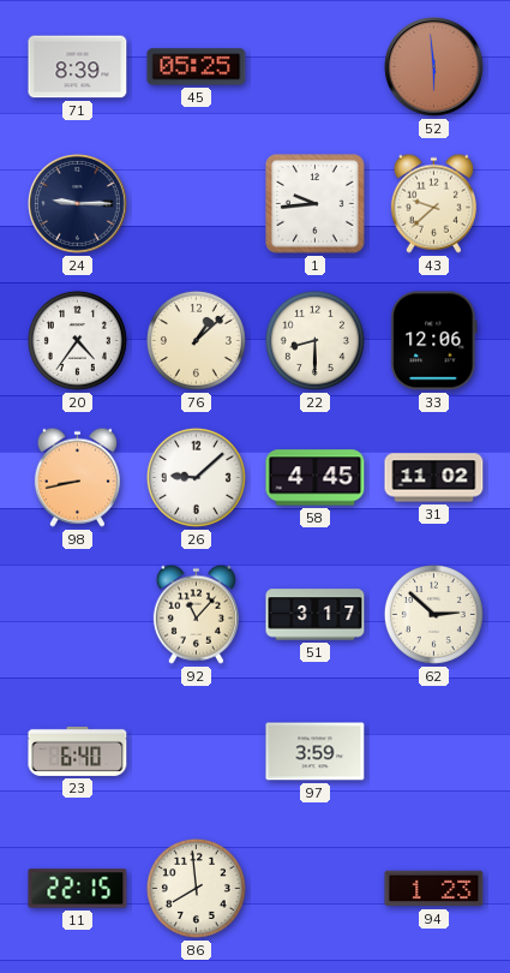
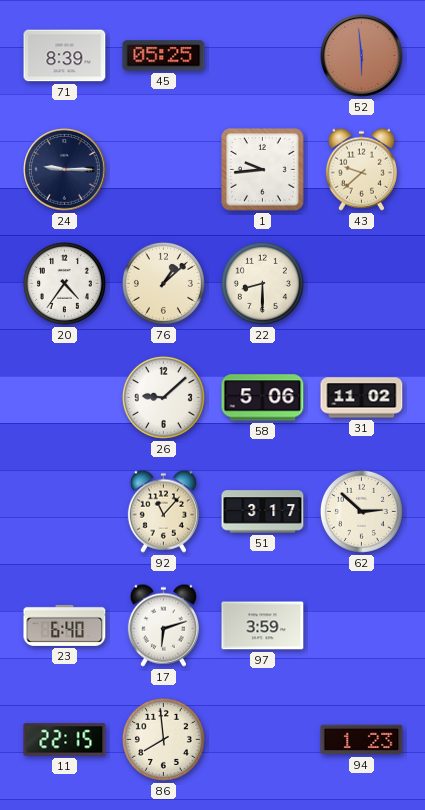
33: 12:06 -> none (434, 341)
98: 8:43 -> none (77, 477)
58: 4:45 -> 5:06 (263, 398)
17: none -> 6:12 (163, 625)
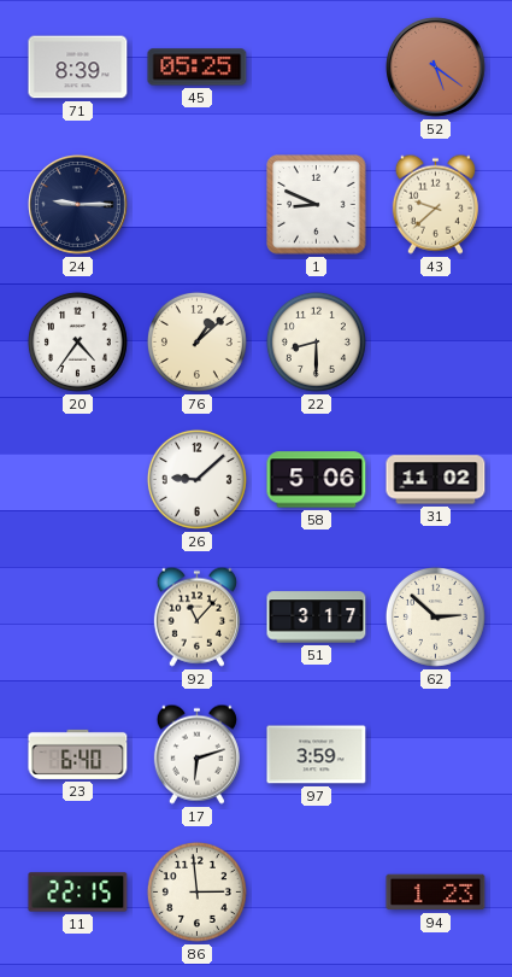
52: 5:59 -> 5:21 (436, 68)
1: 9:44 -> 8:49 (317, 205)
86: 7:59 -> 2:59 (196, 891)
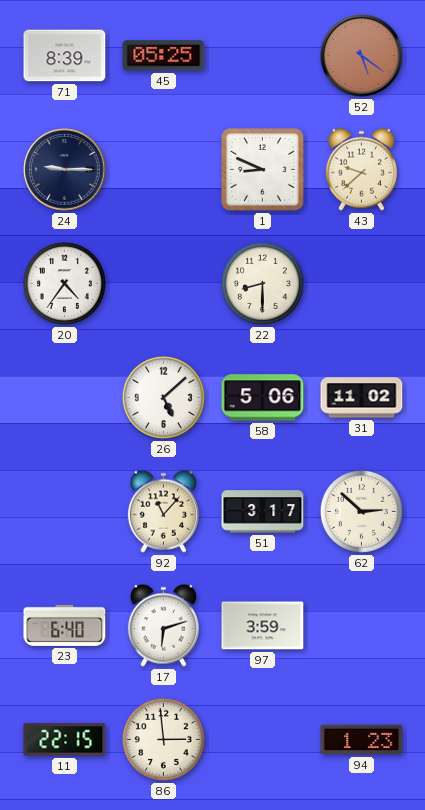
76: 1:08 -> none (196, 341)
26: 9:08 -> 5:08 (163, 397)
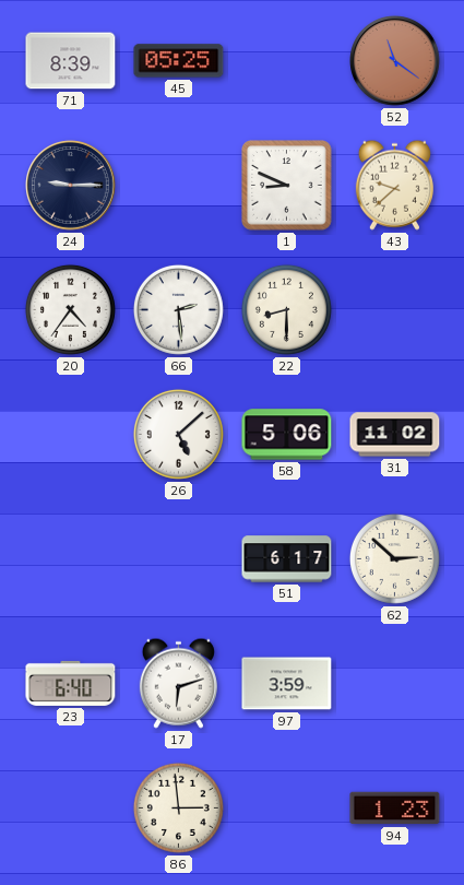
52: 5:21 -> 11:21 (395, 61)
66: none -> 2:29 (178, 309)
92: 11:07 -> none (163, 511)
51: 3:17 -> 6:17 (287, 559)
11: 22:15 -> none (65, 740)
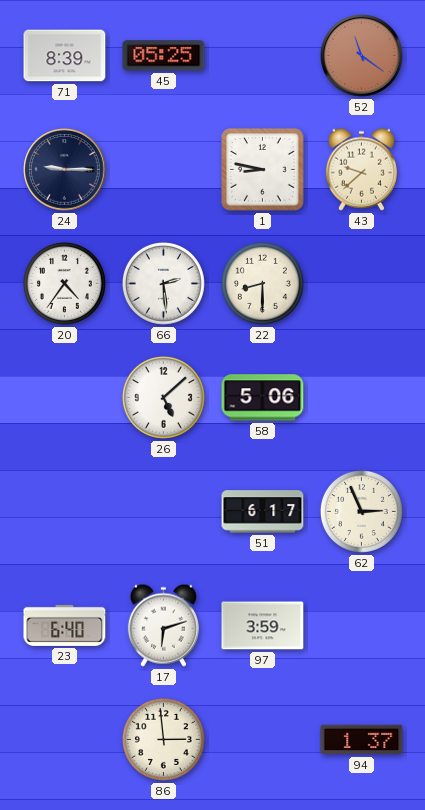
1: 8:49 -> 8:47 (263, 170)
31: 11:02 -> none (395, 435)
62: 2:52 -> 2:56 (361, 511)
94: 1:23 -> 1:37 (362, 740)
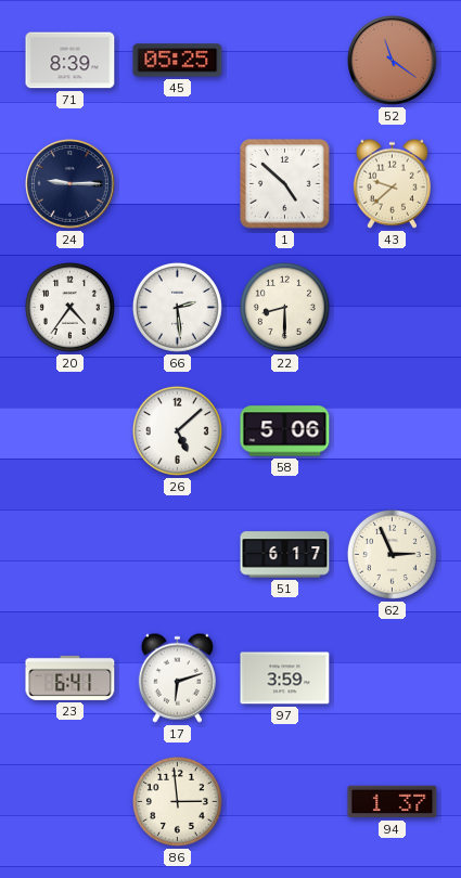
1: 8:47 -> 4:52 (285, 184)
23: 6:40 -> 6:41 (71, 677)
